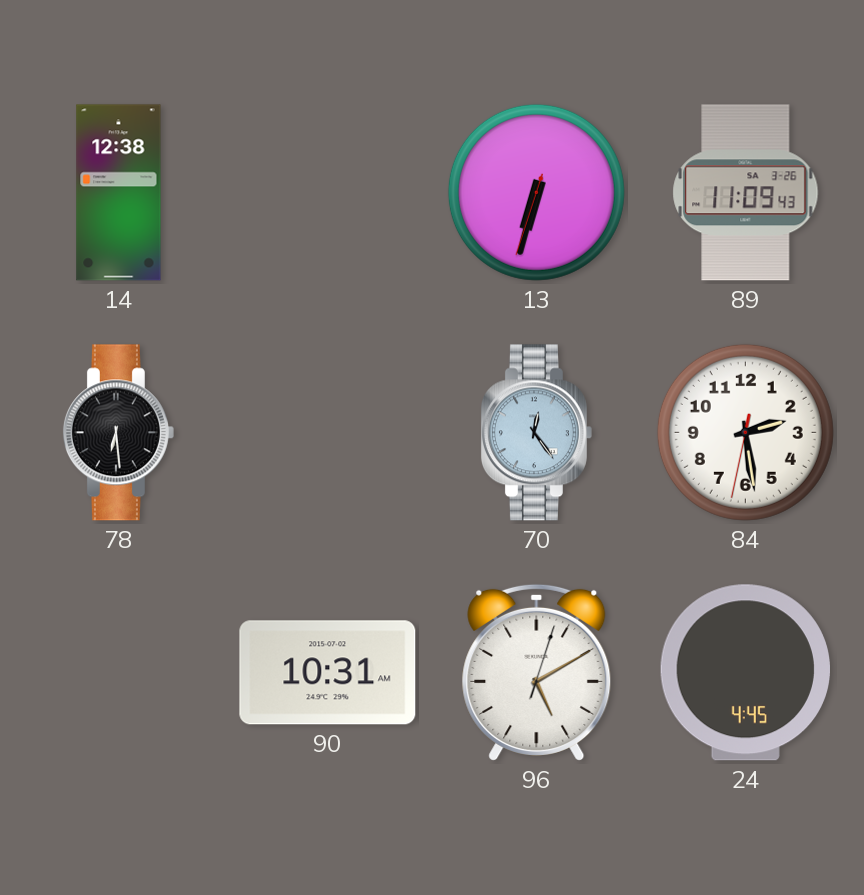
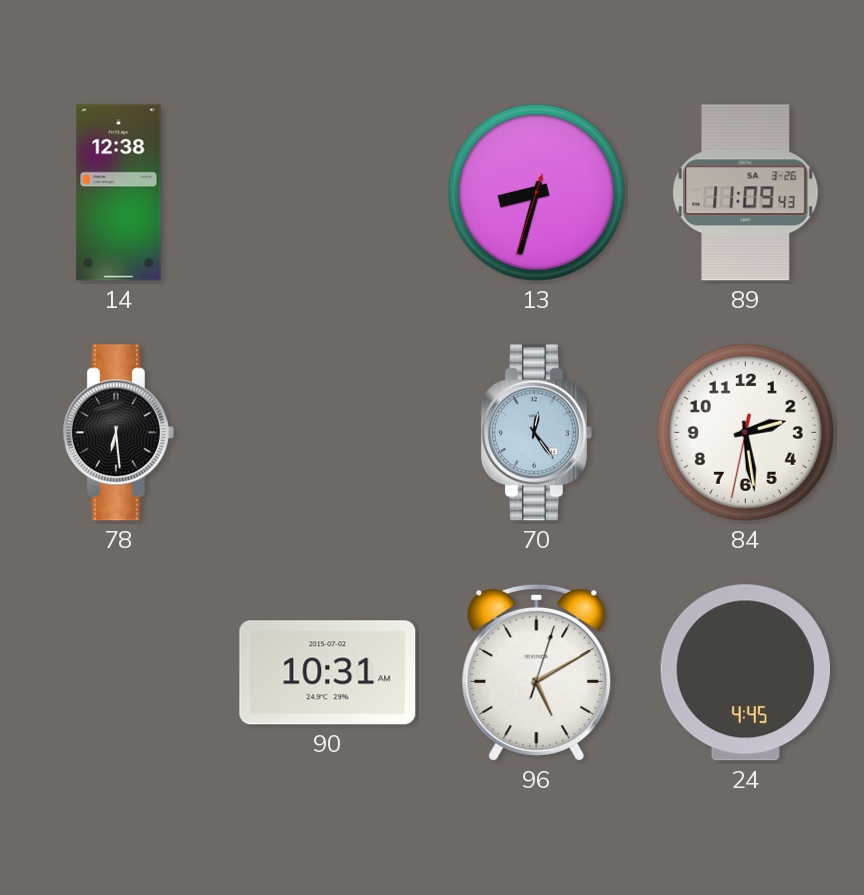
13: 6:32 -> 8:32 (536, 192)
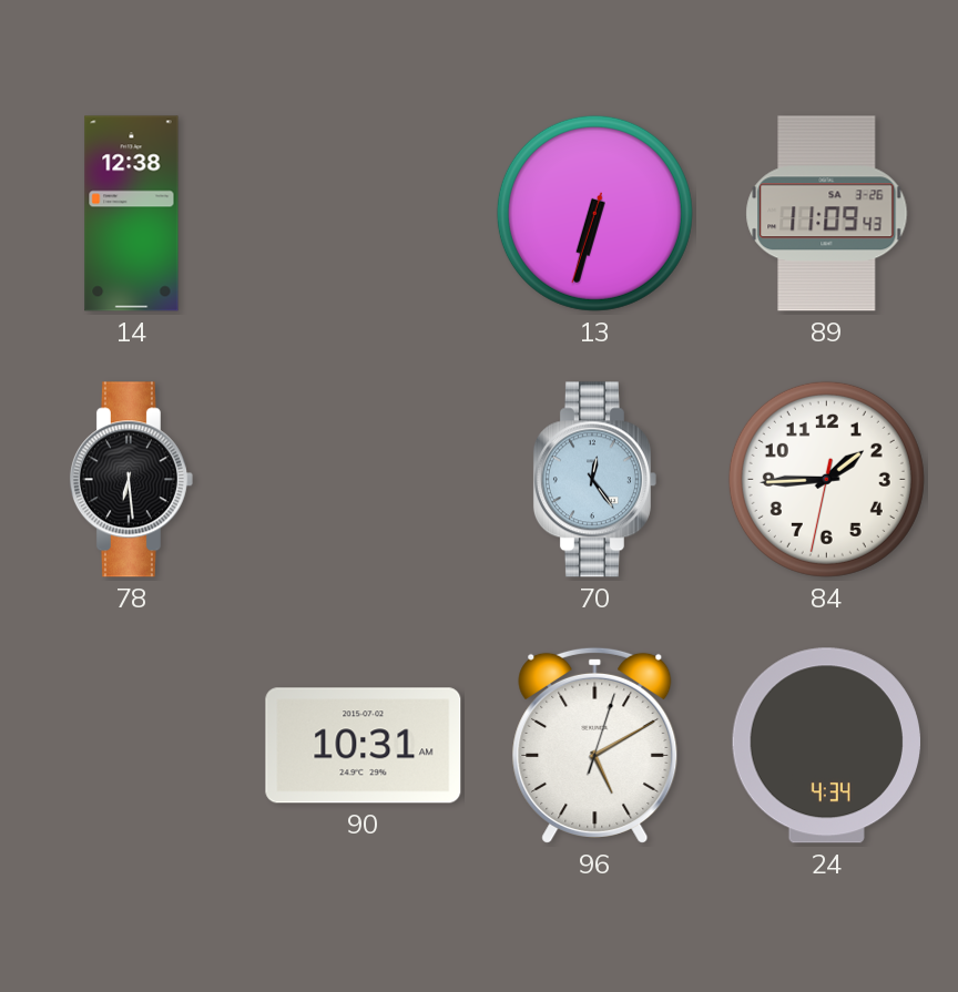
13: 8:32 -> 6:32 (594, 213)
84: 2:28 -> 1:44 (826, 479)
24: 4:45 -> 4:34 (826, 746)
